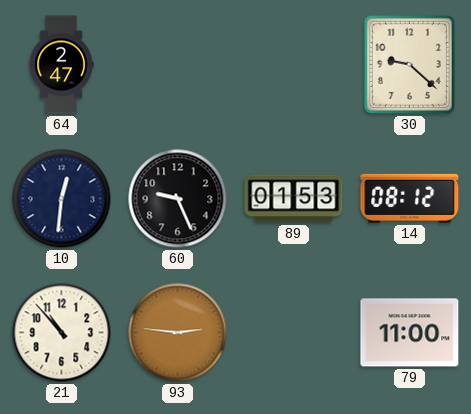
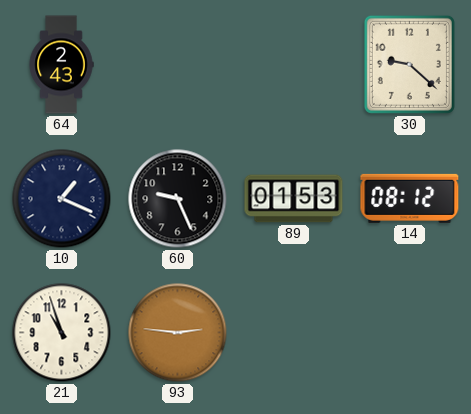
64: 2:47 -> 2:43 (61, 65)
10: 12:31 -> 1:19 (62, 199)
21: 10:53 -> 10:57 (62, 333)
79: 11:00 -> none (410, 333)
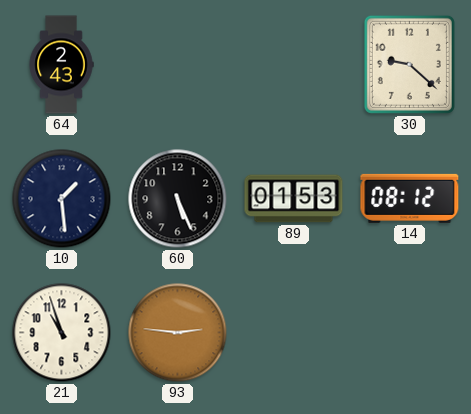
10: 1:19 -> 1:29 (62, 199)
60: 9:26 -> 5:26 (178, 199)
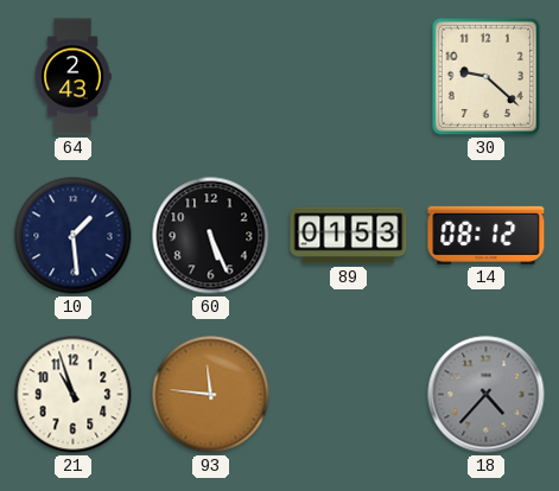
93: 2:46 -> 11:46 (211, 395)
18: none -> 4:37 (487, 395)
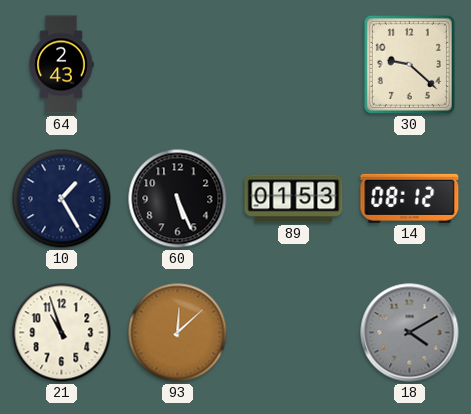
10: 1:29 -> 1:25 (62, 199)
93: 11:46 -> 12:08 (178, 333)
18: 4:37 -> 4:10 (410, 333)
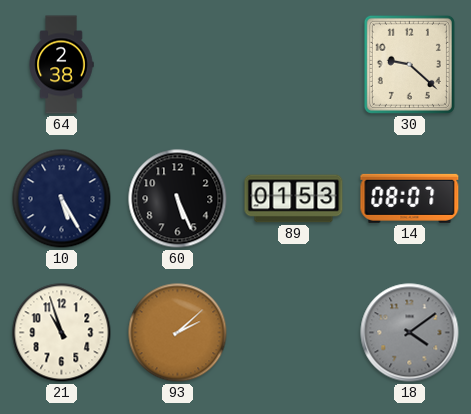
64: 2:43 -> 2:38 (61, 65)
10: 1:25 -> 5:25 (62, 199)
14: 08:12 -> 08:07 (410, 198)
93: 12:08 -> 2:08 (178, 333)
18: 4:10 -> 4:09 (410, 333)
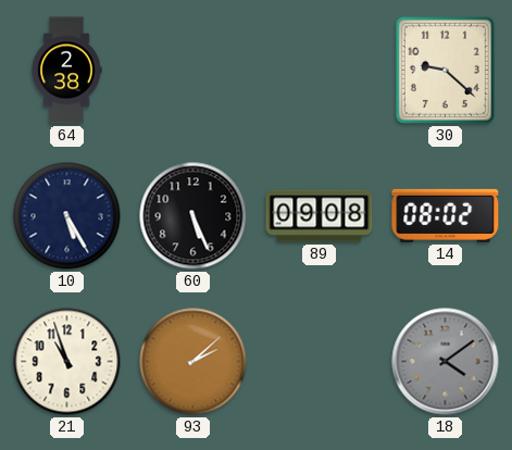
89: 01:53 -> 09:08 (320, 216)
14: 08:07 -> 08:02 (446, 215)
